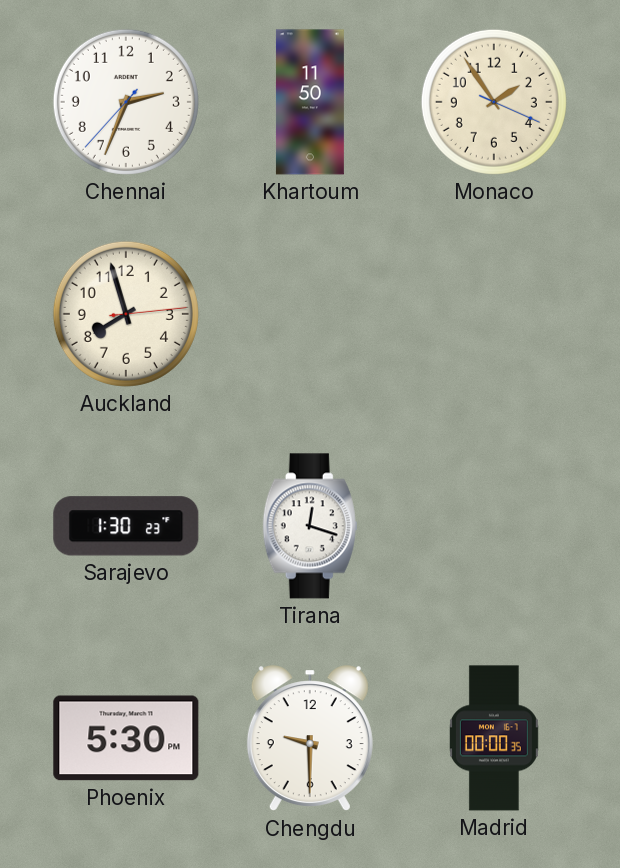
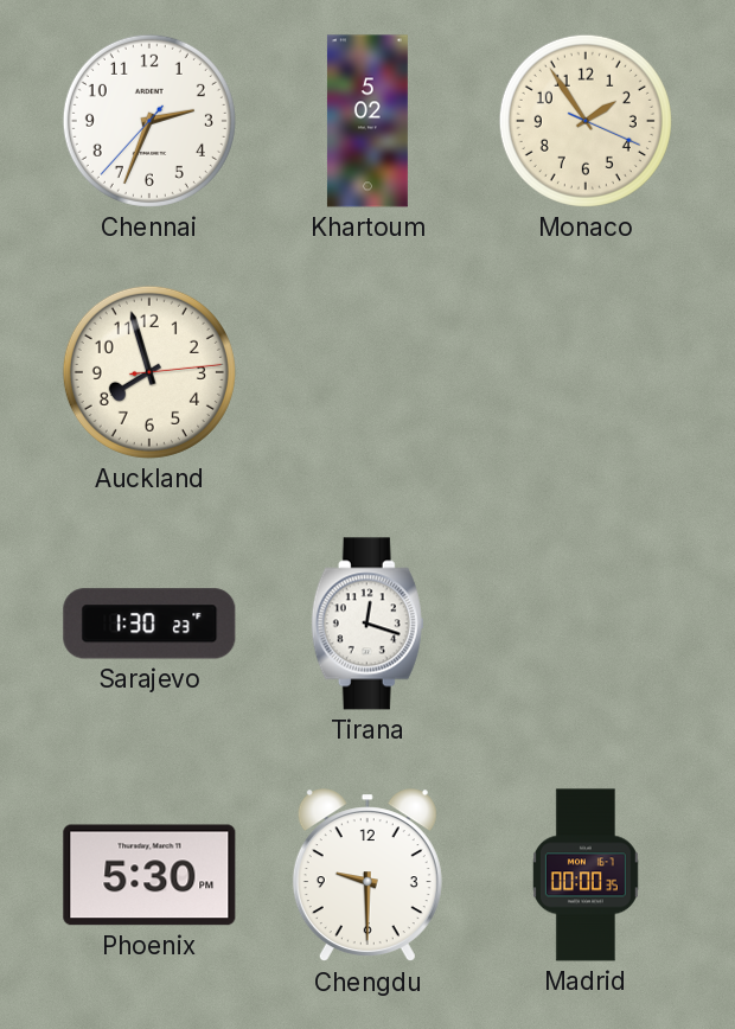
Khartoum: 11:50 -> 5:02 (367, 121)
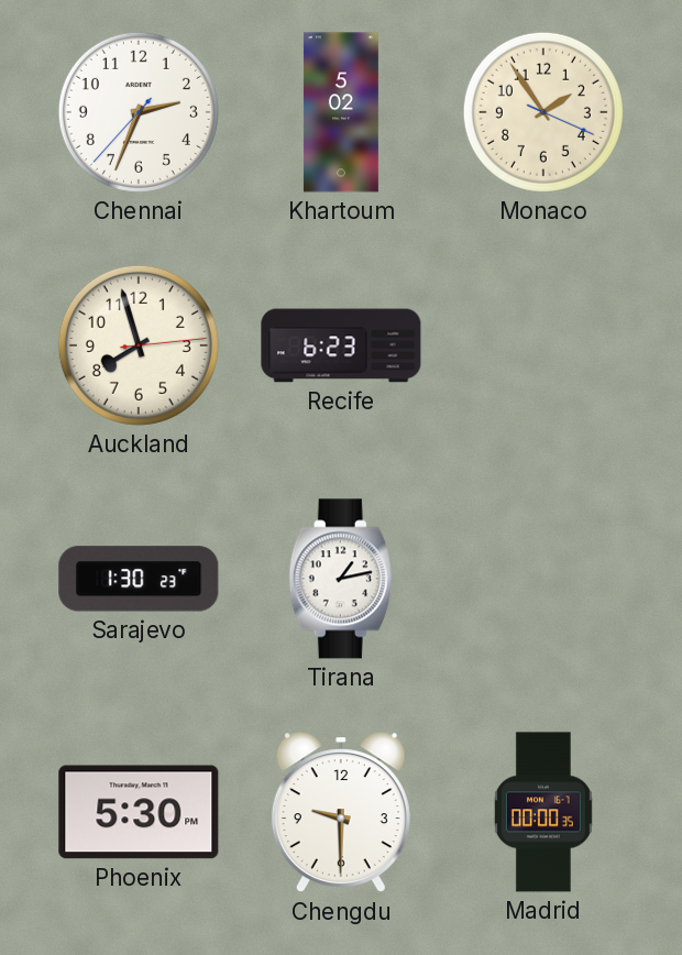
Recife: none -> 6:23 (341, 345)
Tirana: 12:18 -> 1:13 (341, 579)
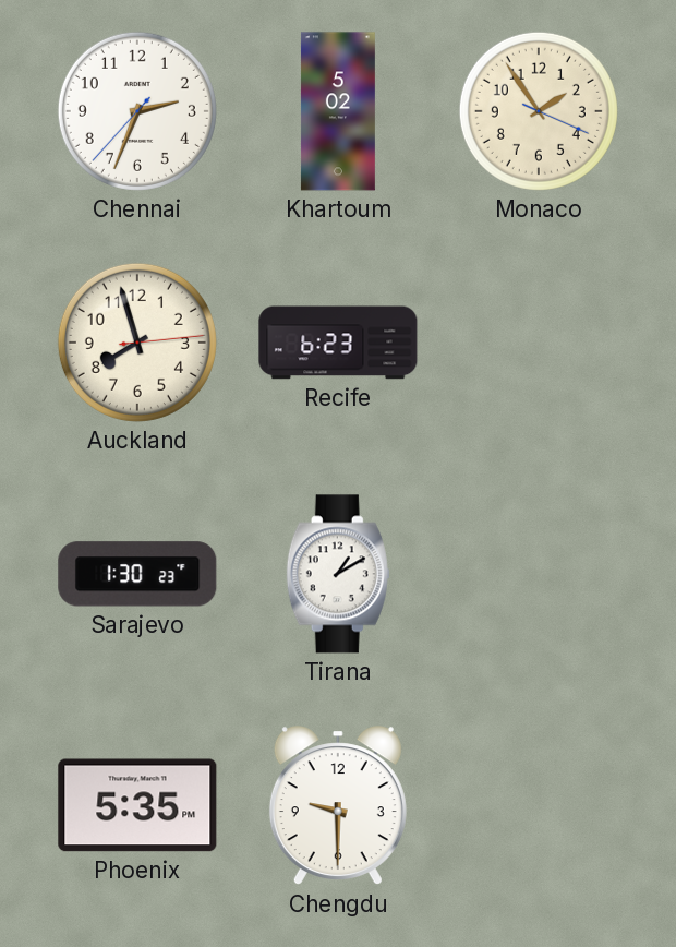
Tirana: 1:13 -> 1:10 (338, 574)
Phoenix: 5:30 -> 5:35 (137, 805)
Madrid: 00:00 -> none (543, 812)
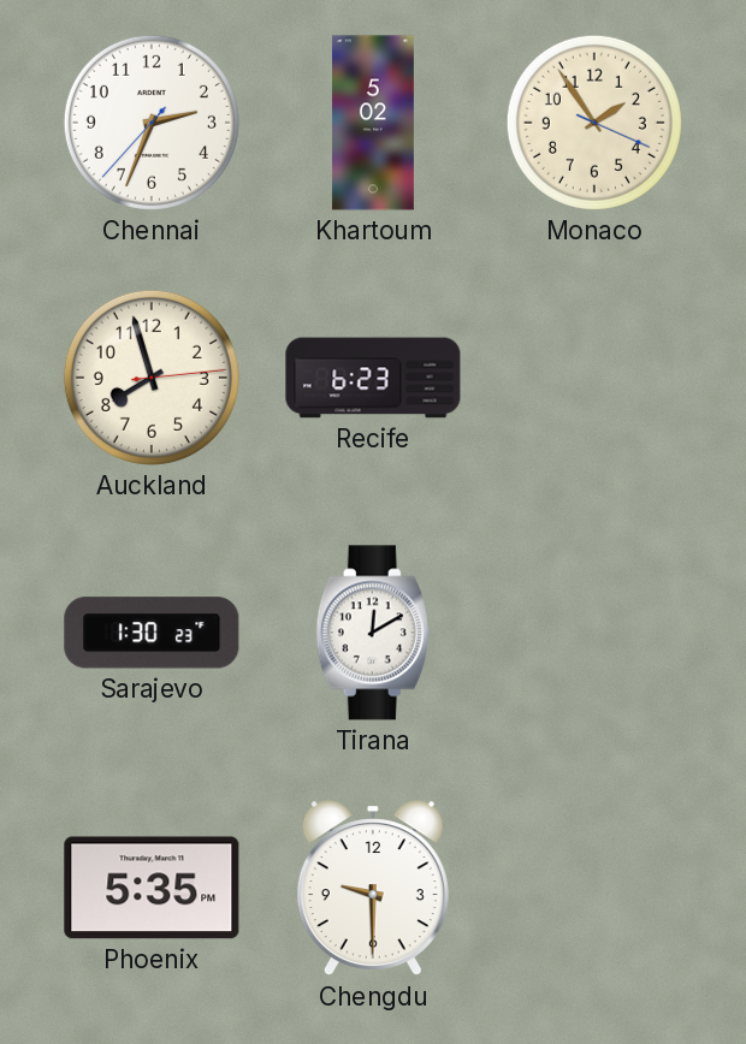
Tirana: 1:10 -> 12:10 (373, 633)
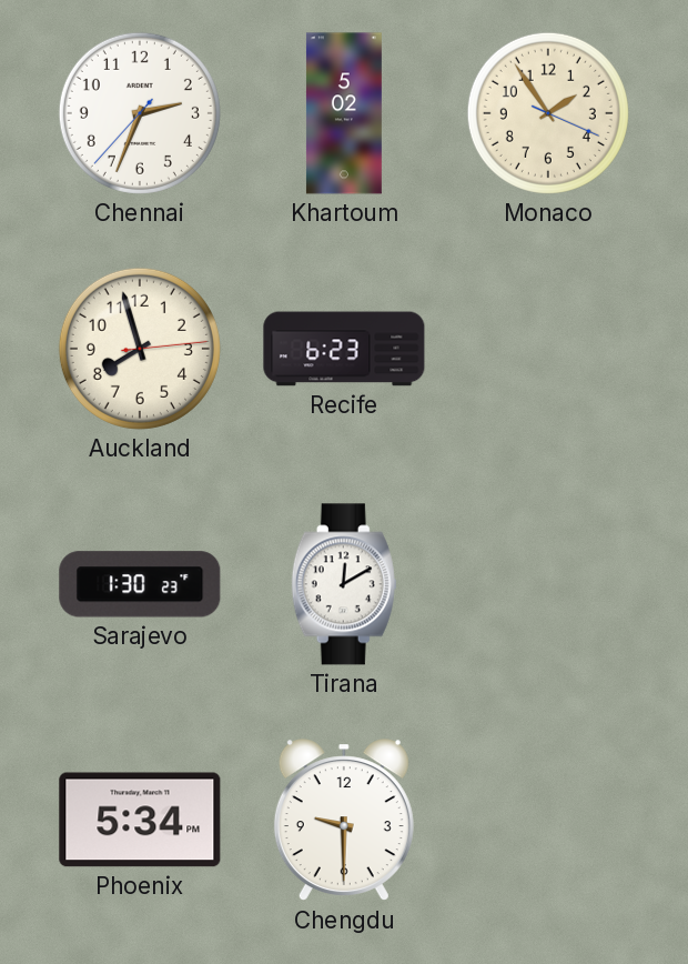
Phoenix: 5:35 -> 5:34 (140, 820)
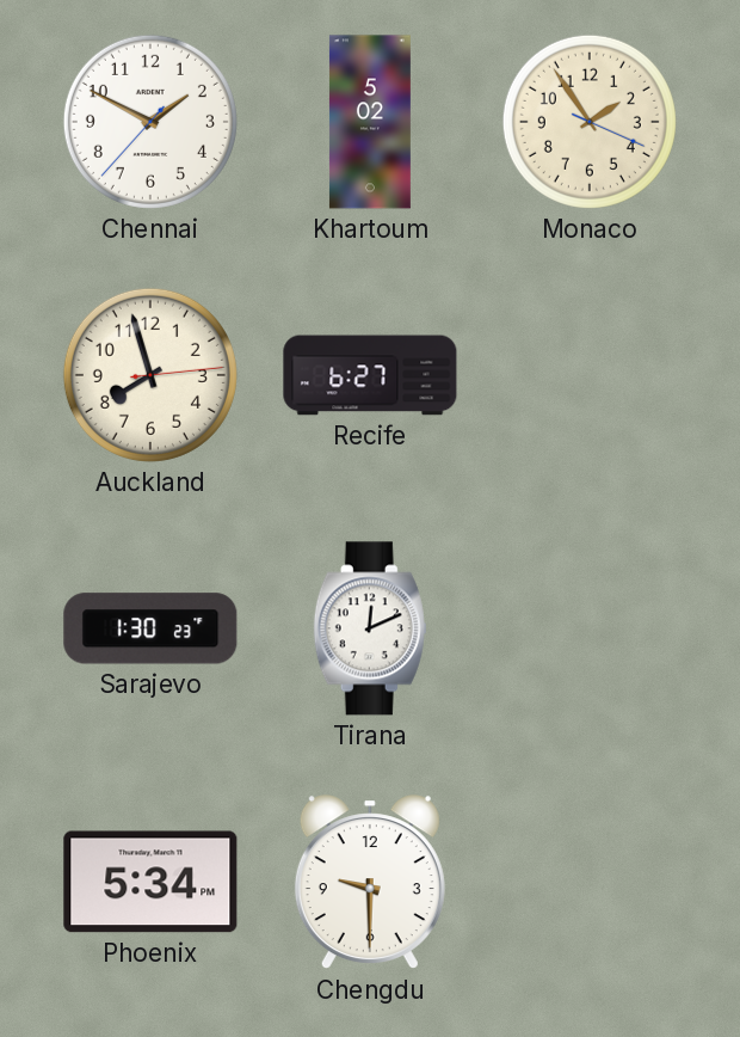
Chennai: 2:33 -> 1:49 (150, 122)
Recife: 6:23 -> 6:27 (370, 375)
Tirana: 12:10 -> 12:11 (370, 628)
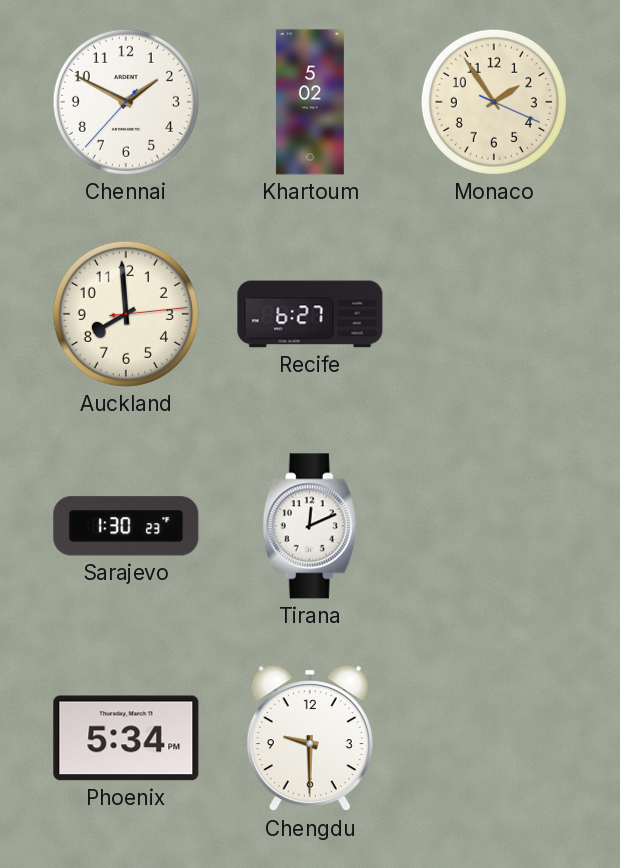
Auckland: 7:57 -> 7:59 (126, 314)
